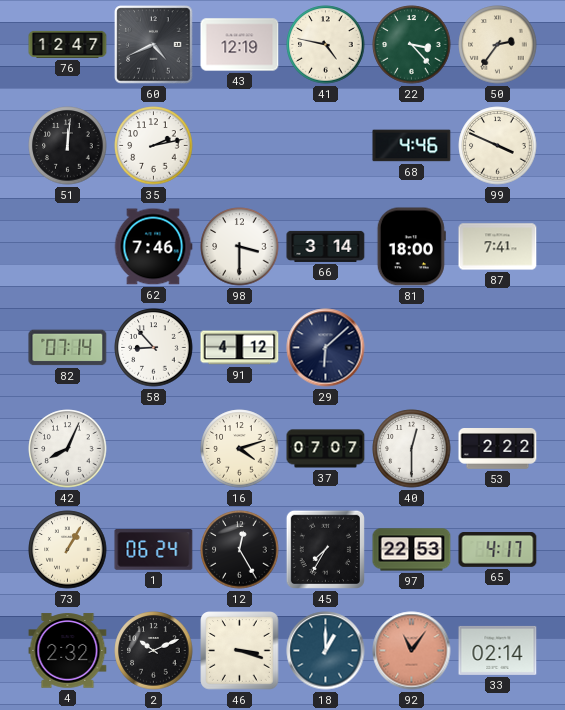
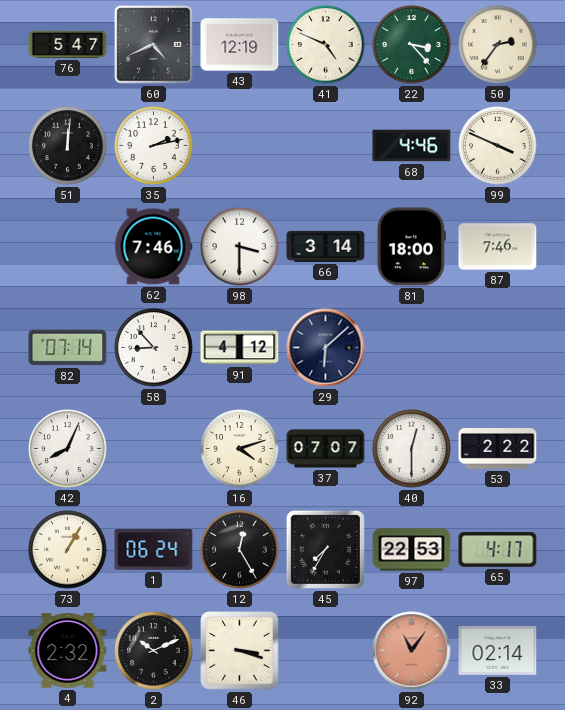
76: 12:47 -> 5:47 (68, 44)
41: 4:47 -> 4:49 (326, 45)
87: 7:41 -> 7:46 (498, 247)
18: 1:00 -> none (326, 651)
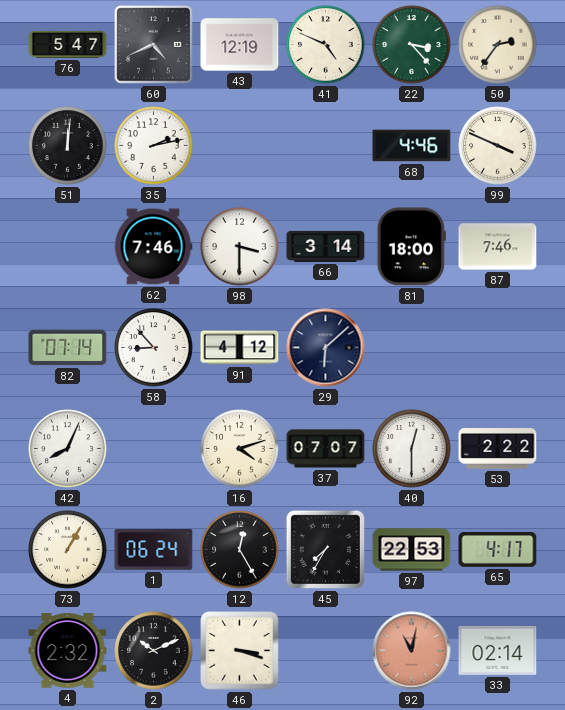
92: 11:06 -> 11:02 (412, 651)
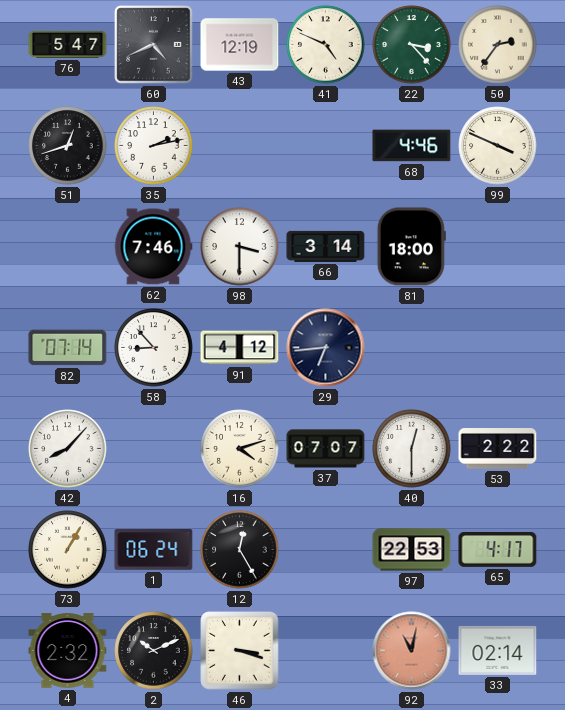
51: 12:01 -> 12:42 (68, 146)
87: 7:46 -> none (498, 247)
29: 6:08 -> 6:44 (326, 348)
42: 8:04 -> 8:07 (68, 449)
45: 7:35 -> none (325, 549)
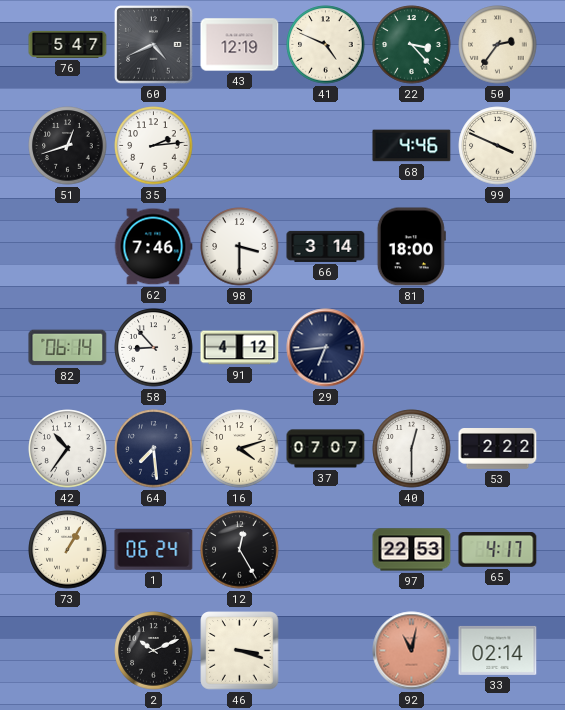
35: 2:13 -> 2:14 (154, 146)
82: 07:14 -> 06:14 (68, 348)
42: 8:07 -> 10:36 (68, 449)
64: none -> 7:29 (154, 449)
4: 2:32 -> none (68, 651)
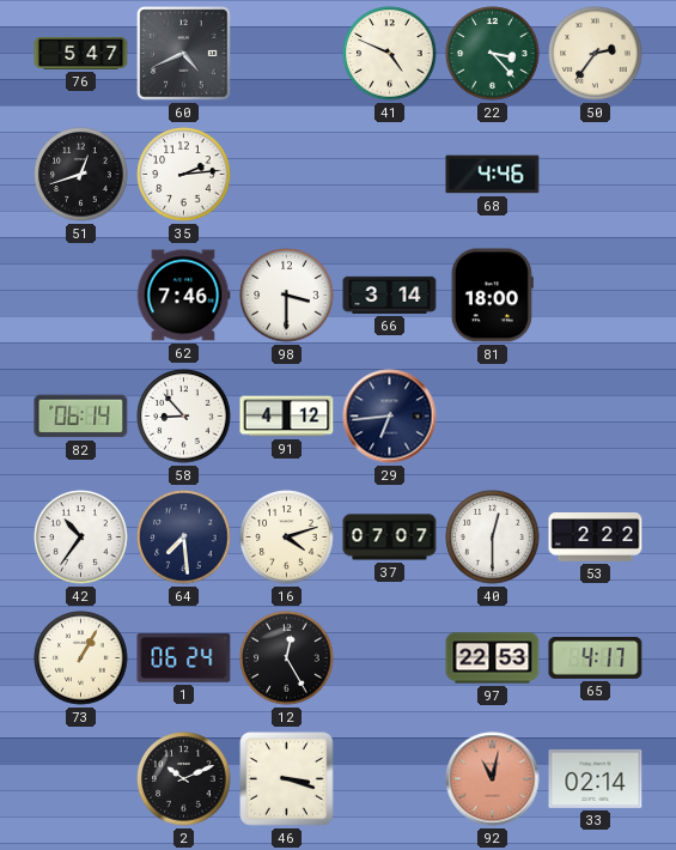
43: 12:19 -> none (240, 45)
99: 3:49 -> none (498, 146)
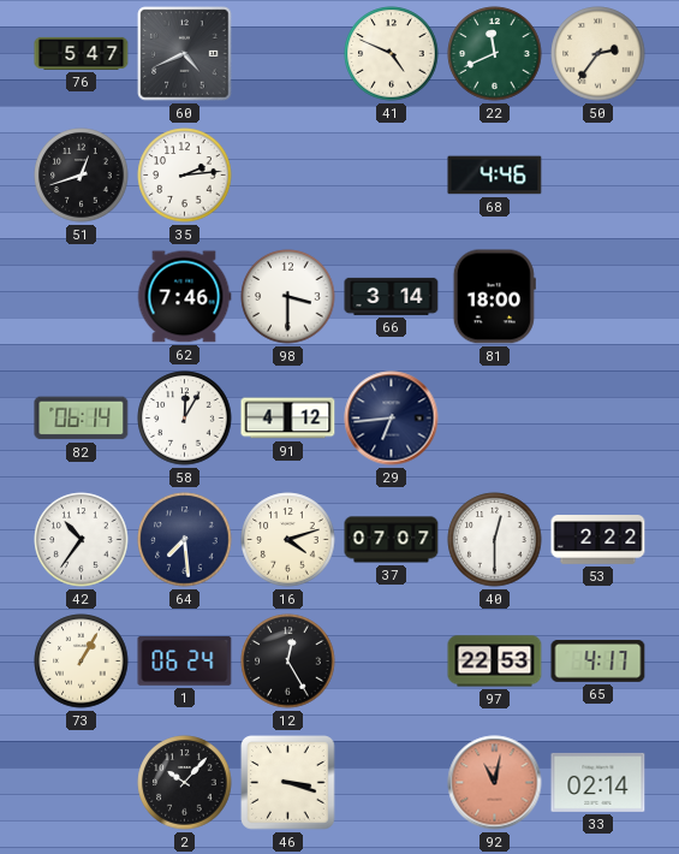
22: 3:23 -> 11:41 (495, 54)
58: 8:53 -> 12:05 (185, 419)
2: 10:11 -> 10:07 (185, 783)
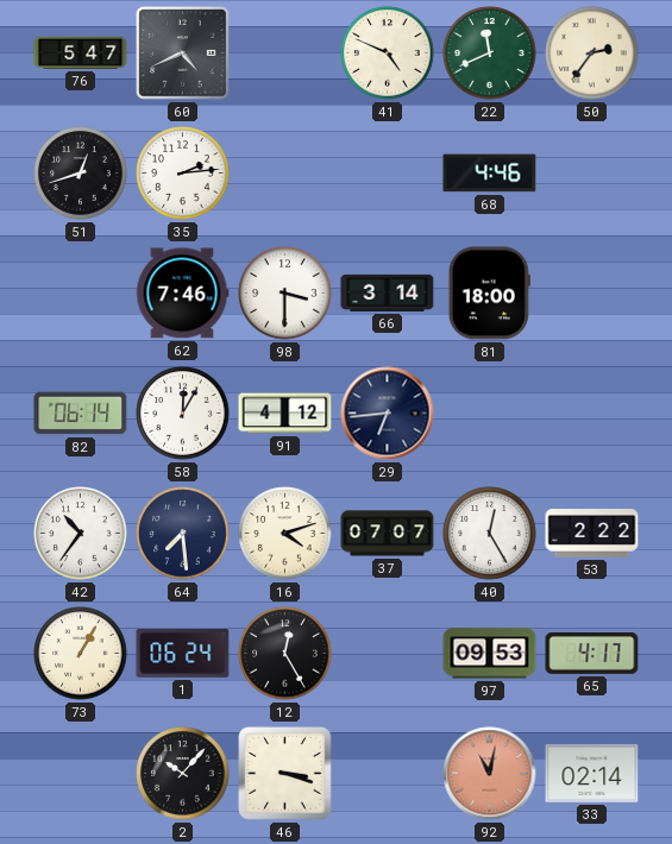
40: 12:30 -> 12:25 (490, 534)
97: 22:53 -> 09:53 (490, 654)
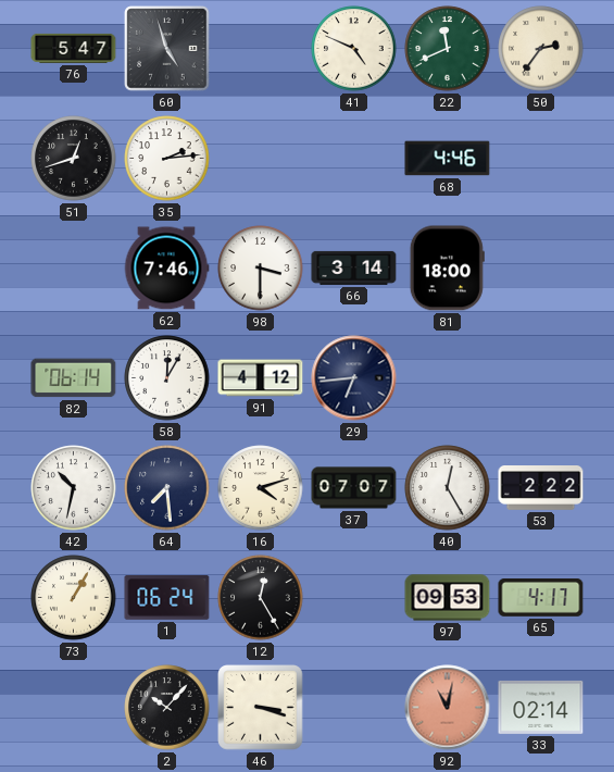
60: 4:41 -> 4:57 (167, 49)
42: 10:36 -> 10:32 (74, 488)
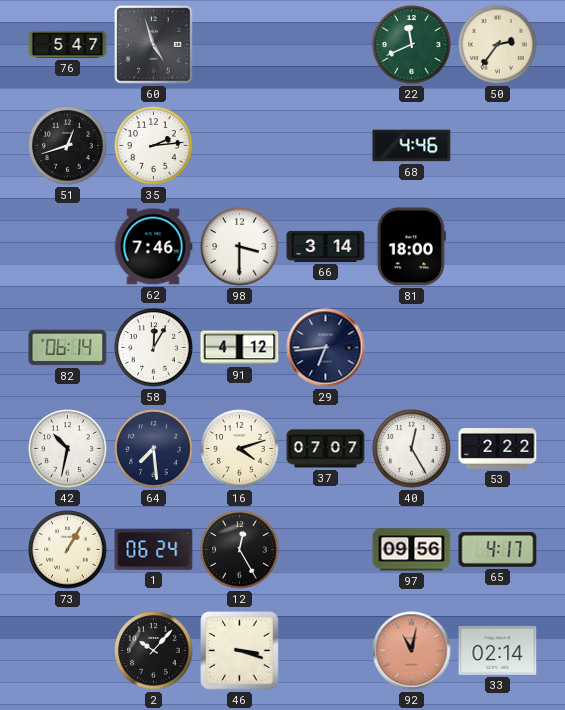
41: 4:49 -> none (354, 49)
97: 09:53 -> 09:56 (412, 550)
